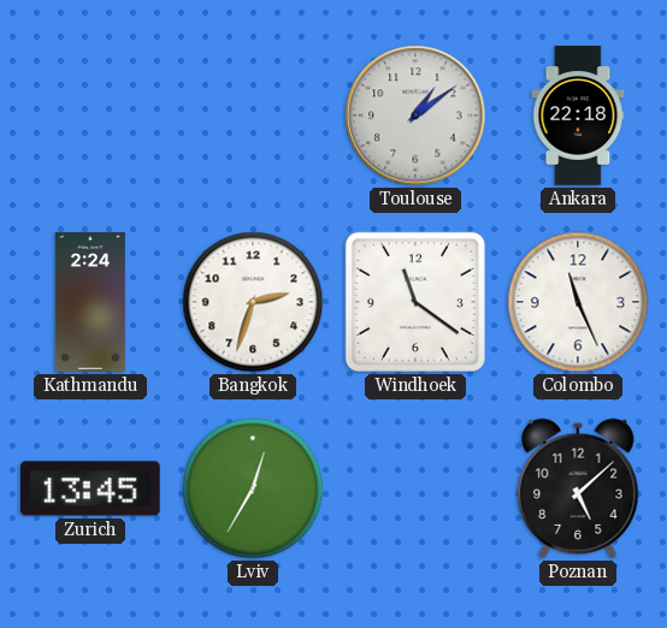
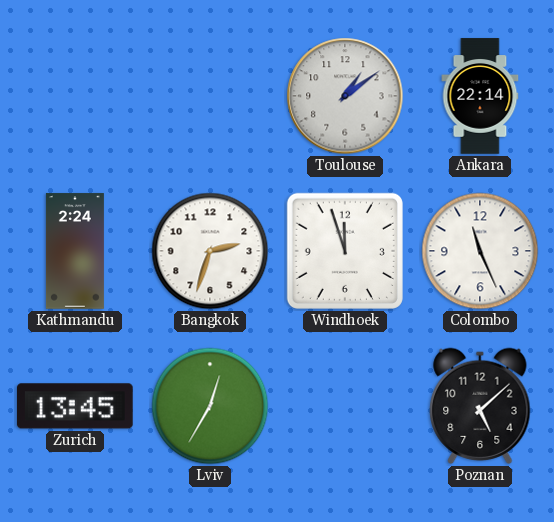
Ankara: 22:18 -> 22:14 (480, 96)
Windhoek: 11:21 -> 11:57 (345, 251)
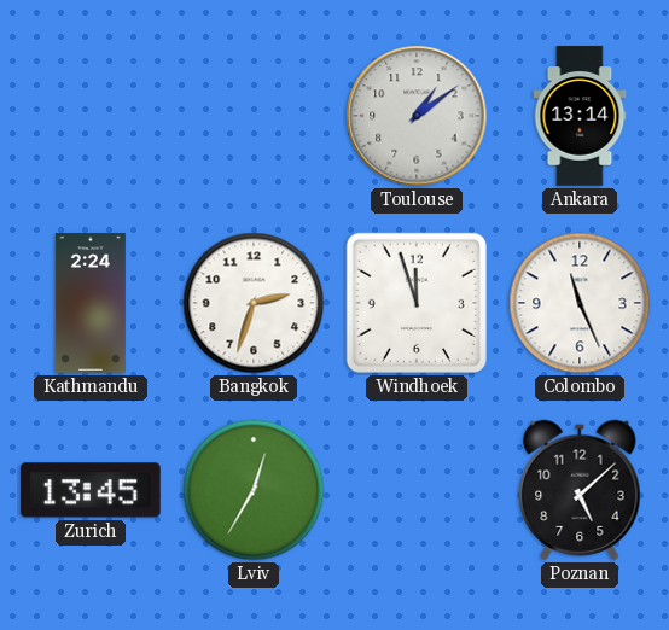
Ankara: 22:14 -> 13:14 (580, 116)
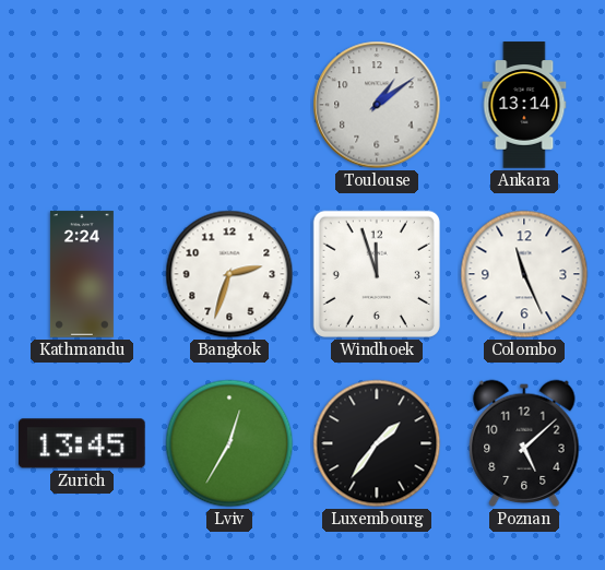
Luxembourg: none -> 1:36 (377, 443)
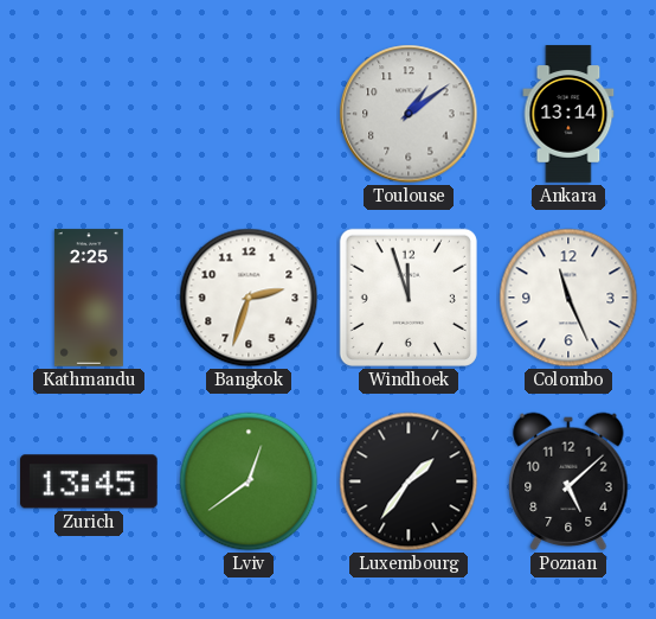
Kathmandu: 2:24 -> 2:25 (89, 298)
Lviv: 12:35 -> 12:39 (249, 481)
